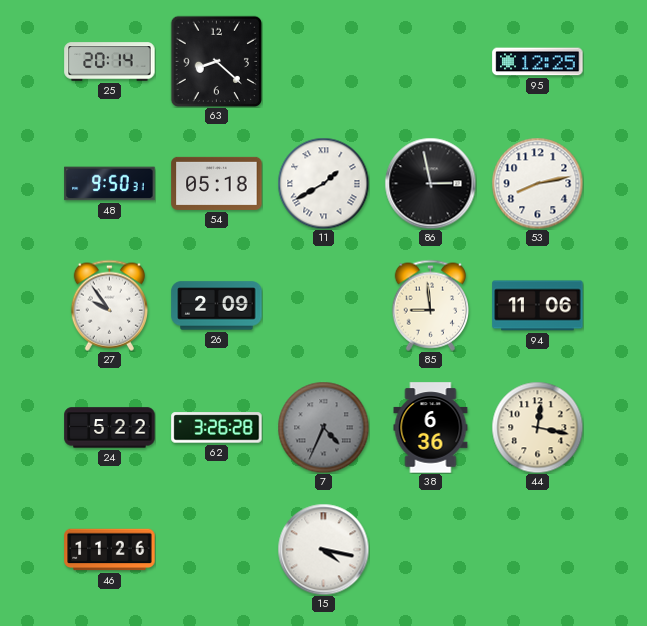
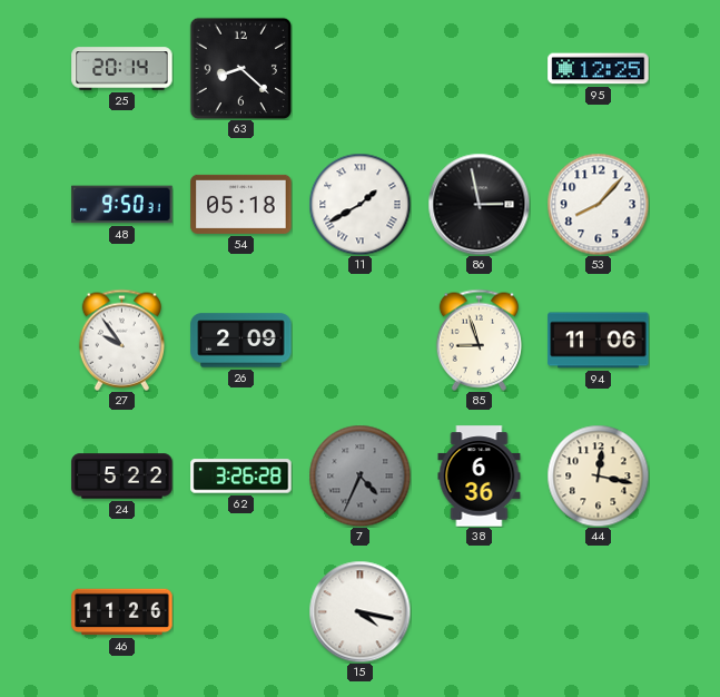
53: 8:13 -> 8:07 (598, 204)
85: 8:59 -> 8:57 (479, 340)
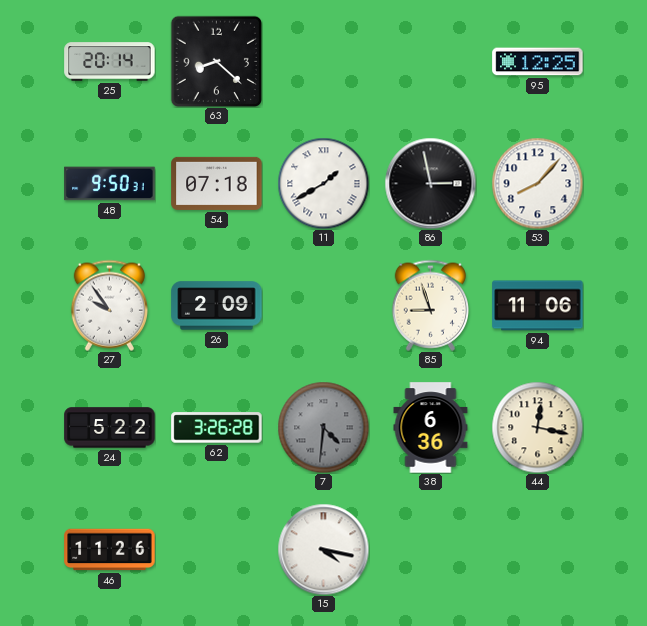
54: 05:18 -> 07:18 (217, 183)
7: 4:34 -> 4:31 (323, 427)
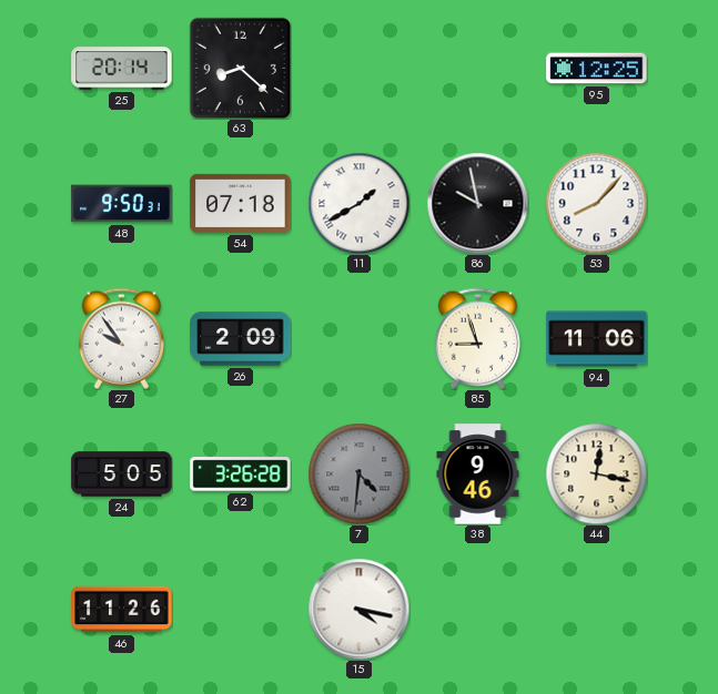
86: 2:58 -> 9:58 (477, 203)
24: 5:22 -> 5:05 (122, 474)
38: 6:36 -> 9:46 (478, 474)
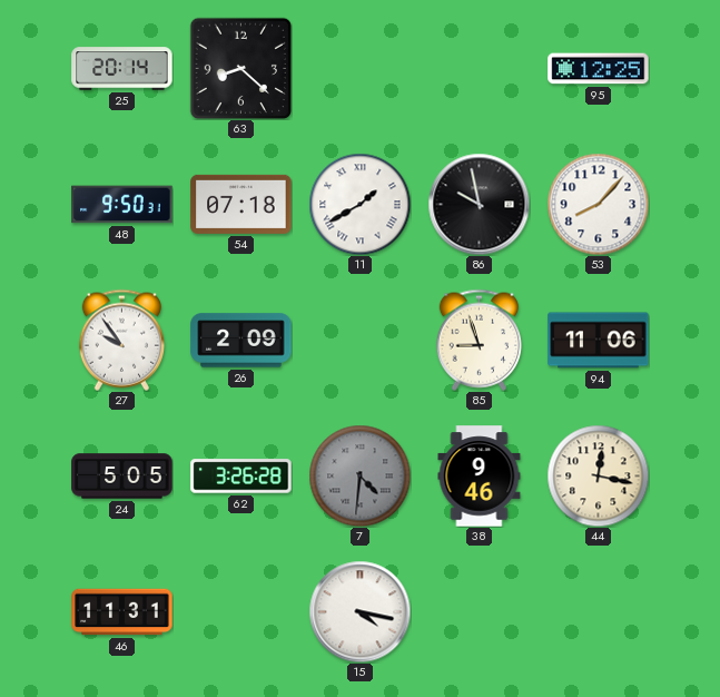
46: 11:26 -> 11:31 (122, 612)
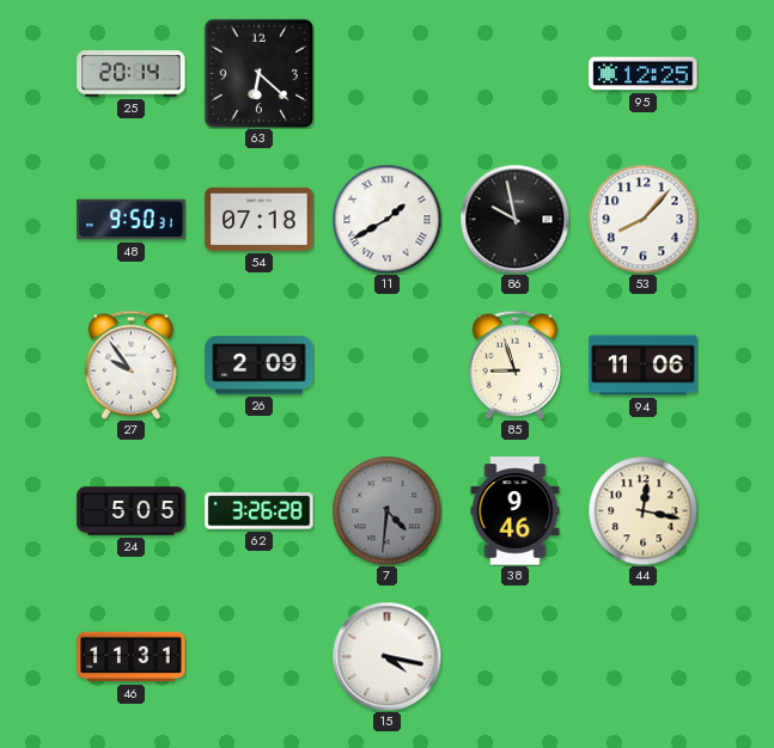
63: 8:22 -> 6:22 (258, 73)
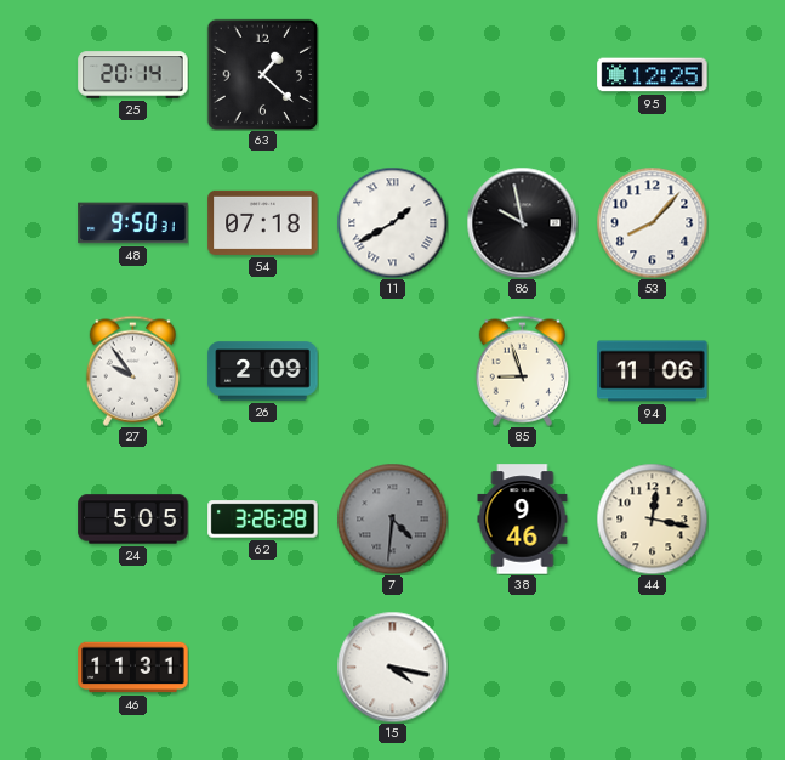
63: 6:22 -> 1:22 (262, 74)
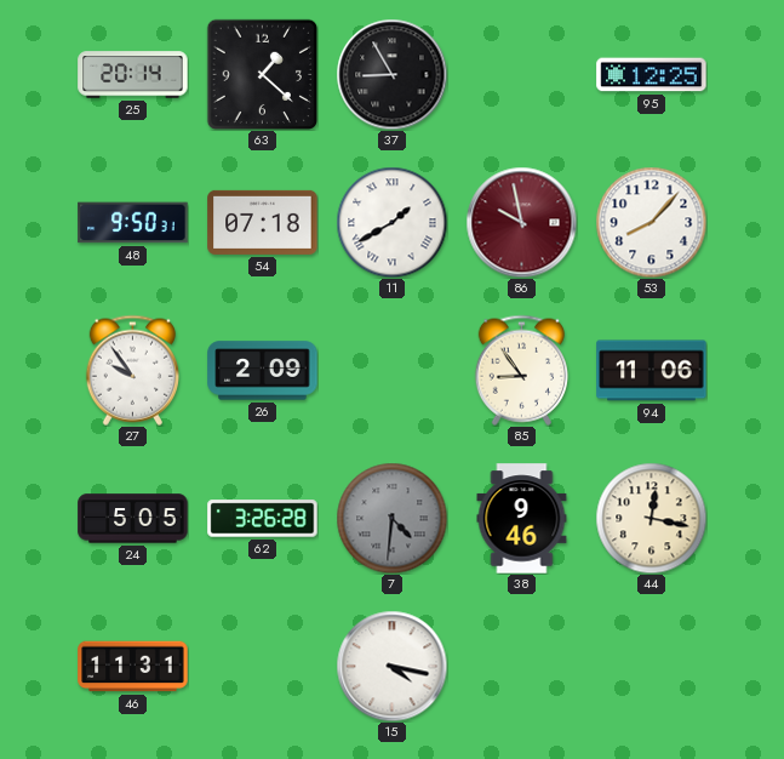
37: none -> 8:55 (391, 74)
86 dial: black -> burgundy (521, 222)
85: 8:57 -> 8:54 (521, 370)
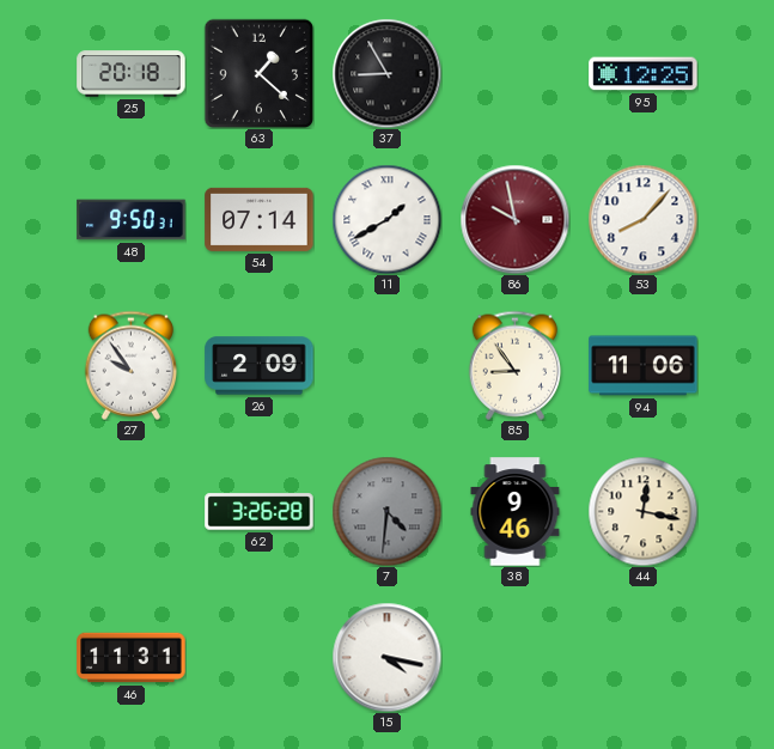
25: 20:14 -> 20:18 (132, 74)
54: 07:18 -> 07:14 (260, 219)
24: 5:05 -> none (133, 519)
